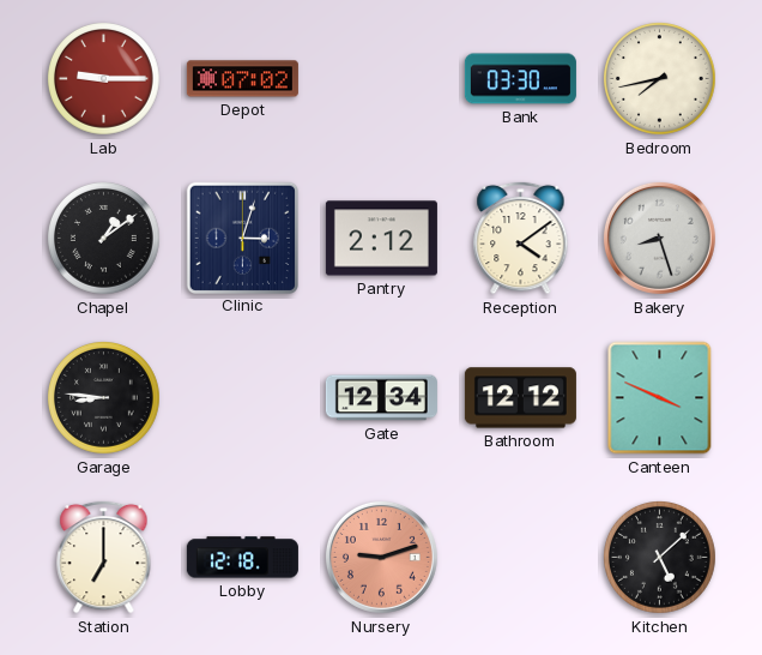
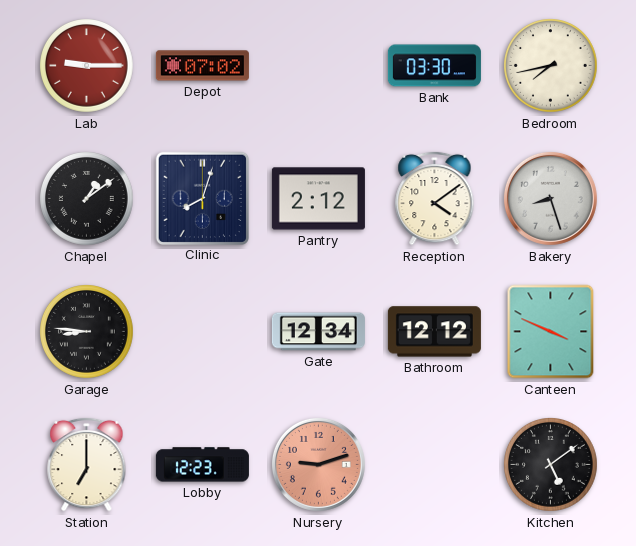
Clinic: 3:03 -> 8:03 (202, 198)
Lobby: 12:18 -> 12:23 (202, 465)
Kitchen: 5:08 -> 5:09 (551, 465)
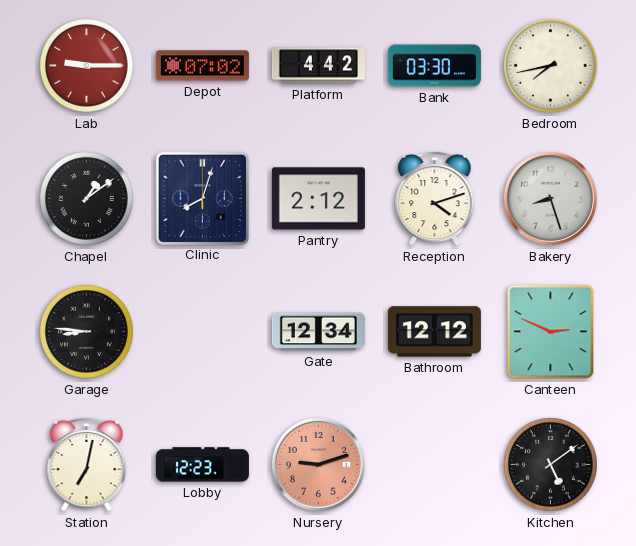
Platform: none -> 4:42 (318, 66)
Reception: 4:09 -> 4:12 (435, 198)
Canteen: 3:49 -> 2:49 (551, 332)
Station: 7:00 -> 7:02 (87, 464)
